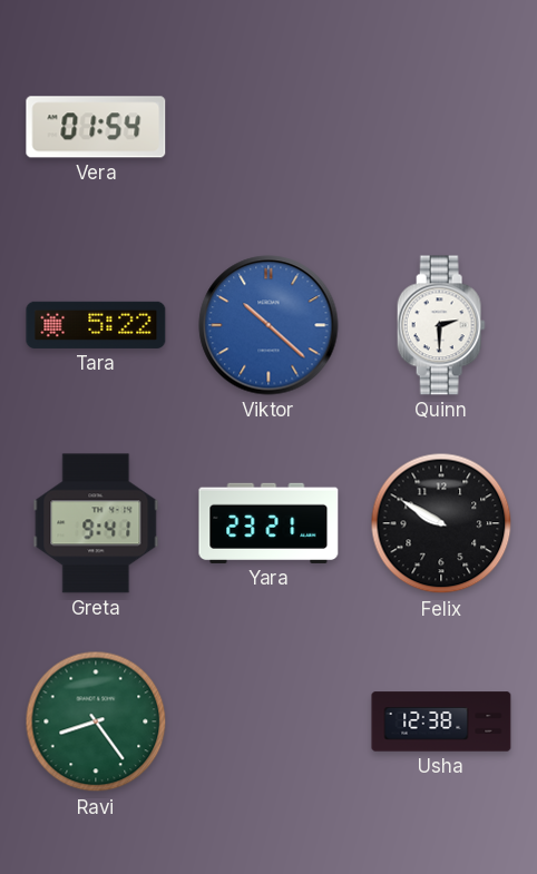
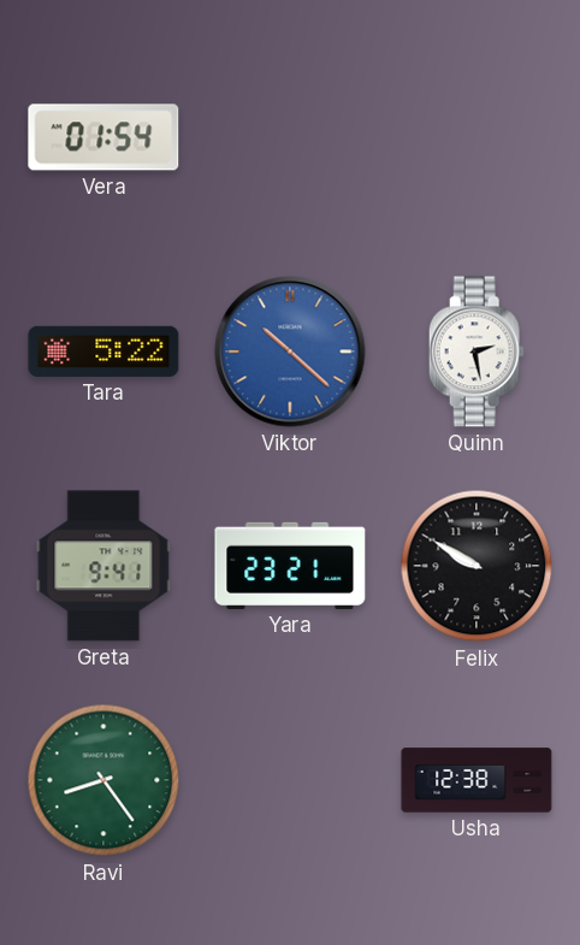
Quinn: 2:30 -> 2:28 (477, 352)
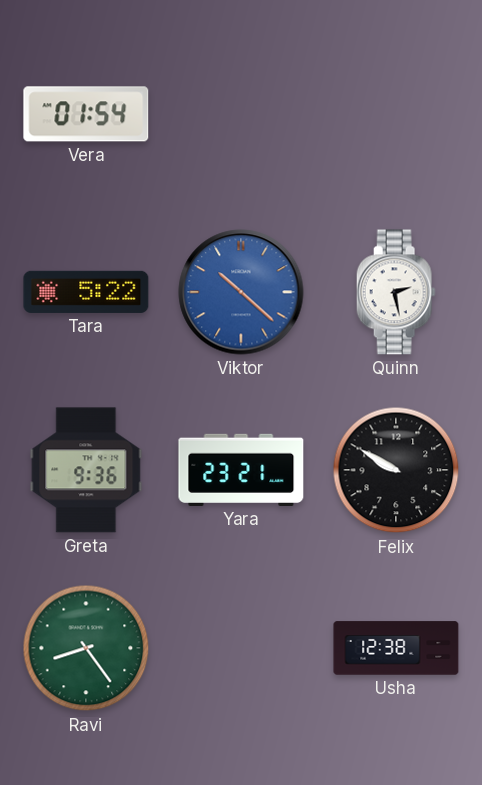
Greta: 9:41 -> 9:36 (86, 470)
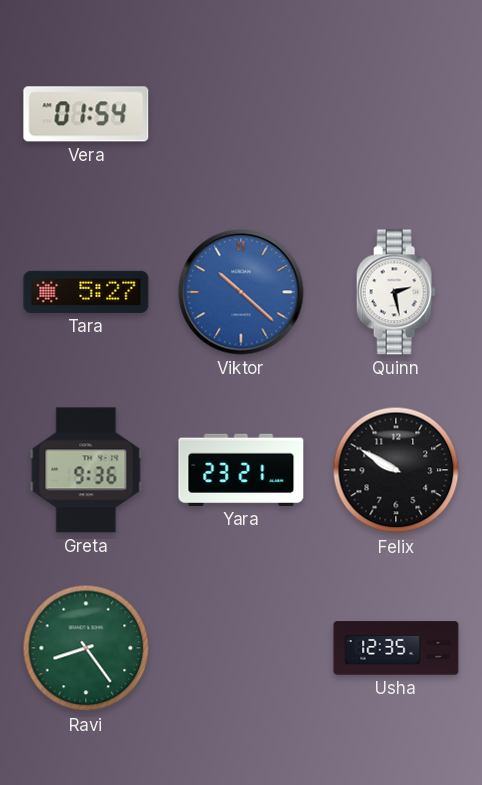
Tara: 5:22 -> 5:27 (86, 292)
Usha: 12:38 -> 12:35 (396, 648)
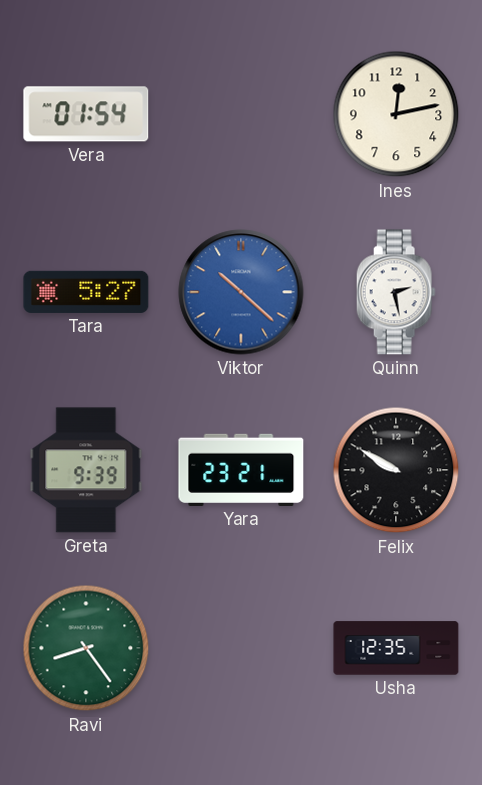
Ines: none -> 12:13 (396, 114)
Greta: 9:36 -> 9:39 (86, 470)
